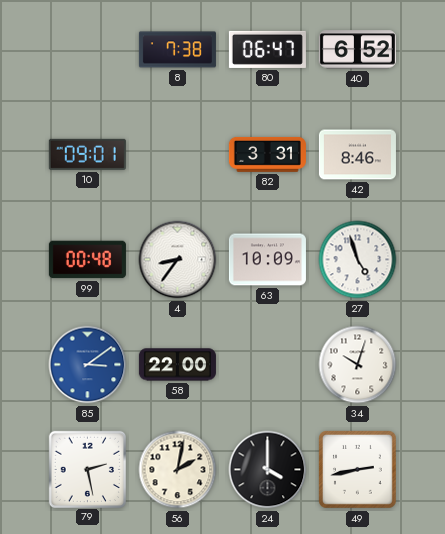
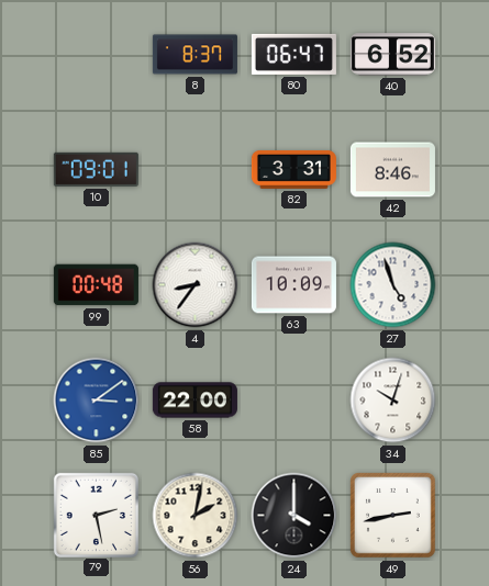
8: 7:38 -> 8:37 (195, 55)
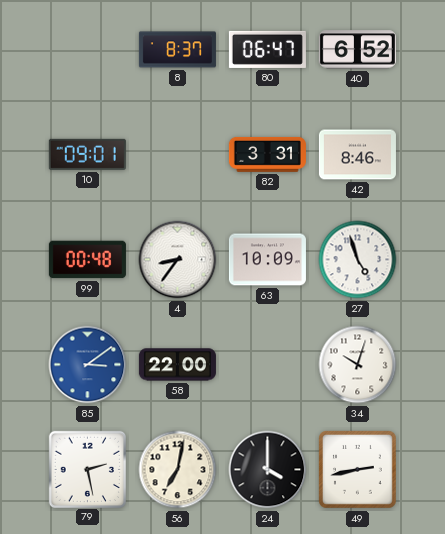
56: 2:02 -> 7:02 (178, 470)
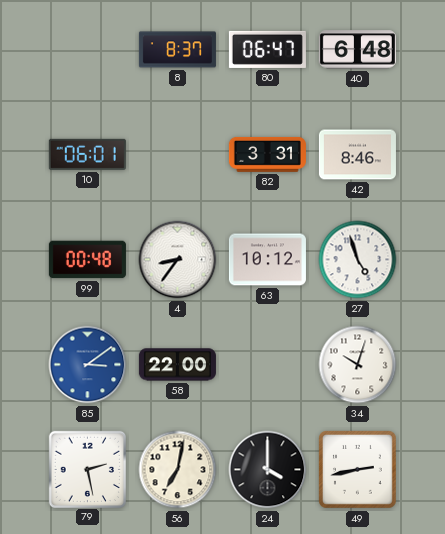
40: 6:52 -> 6:48 (357, 50)
10: 09:01 -> 06:01 (87, 154)
63: 10:09 -> 10:12 (267, 260)
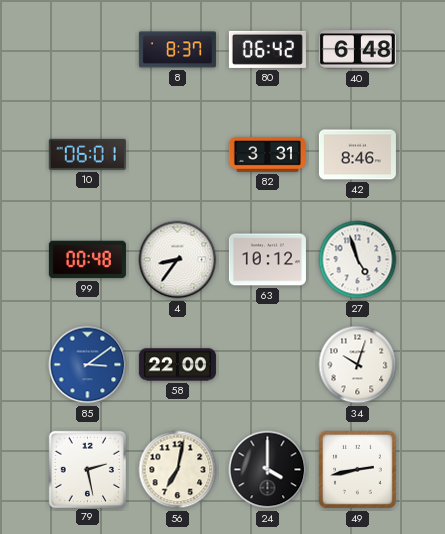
80: 06:47 -> 06:42 (267, 49)
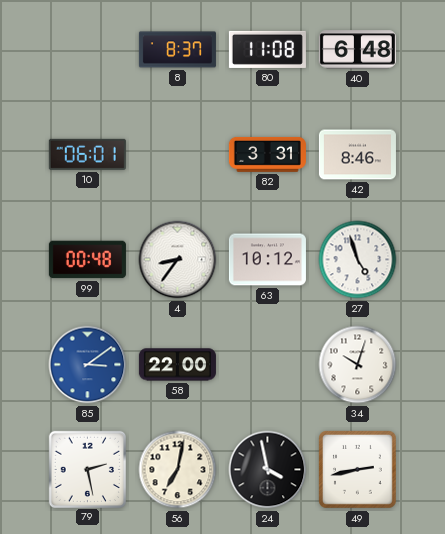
80: 06:42 -> 11:08 (267, 49)
24: 4:00 -> 3:58 (268, 470)
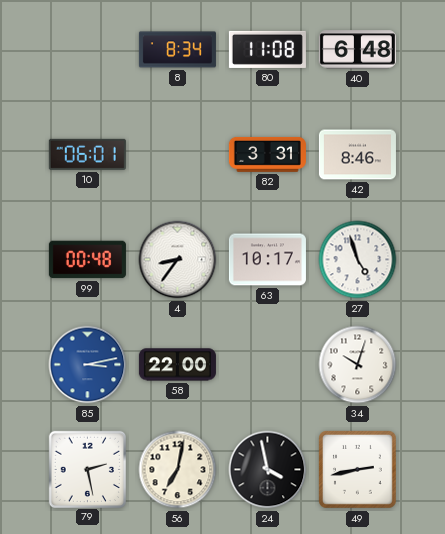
8: 8:37 -> 8:34 (177, 50)
63: 10:12 -> 10:17 (267, 260)
85: 3:09 -> 3:13 (88, 365)
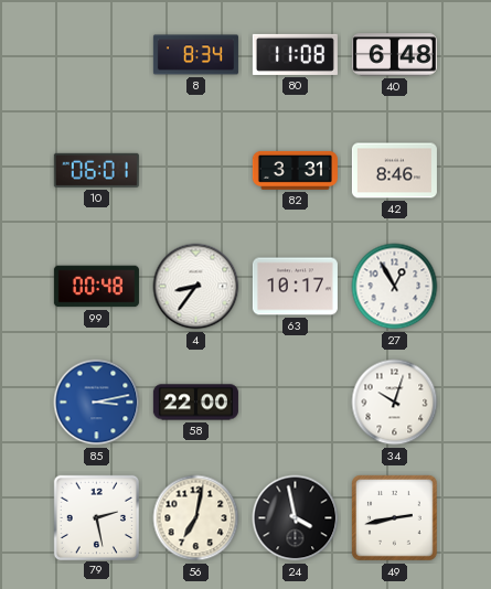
27: 4:57 -> 12:55 (395, 287)
